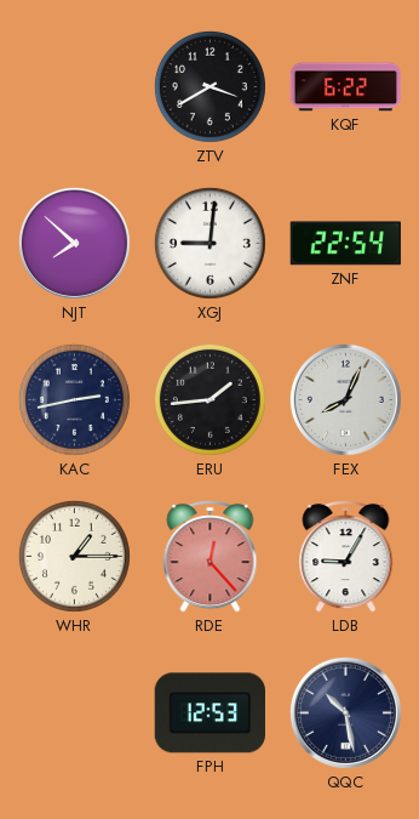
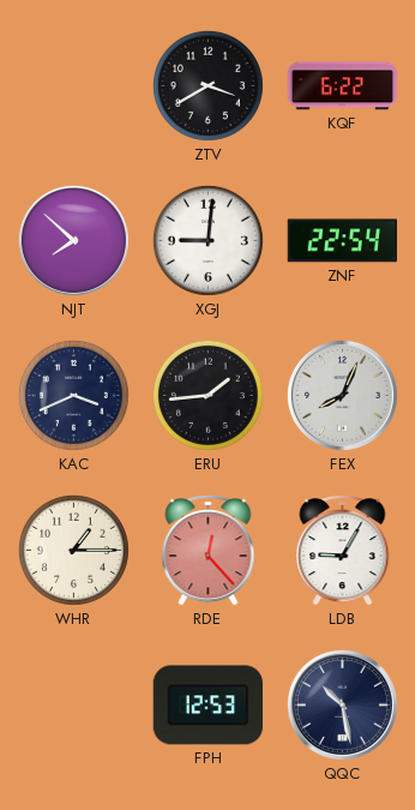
KAC: 2:43 -> 3:41 (73, 395)
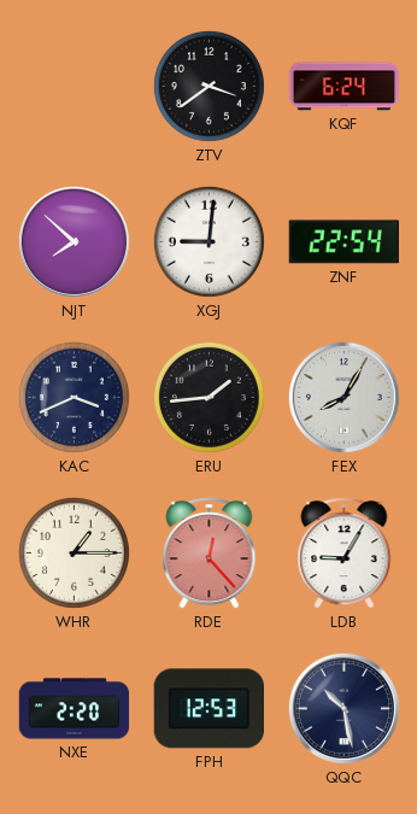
ZTV: 3:40 -> 3:39 (208, 86)
KQF: 6:22 -> 6:24 (345, 87)
FEX: 8:04 -> 8:05 (343, 397)
NXE: none -> 2:20 (75, 709)
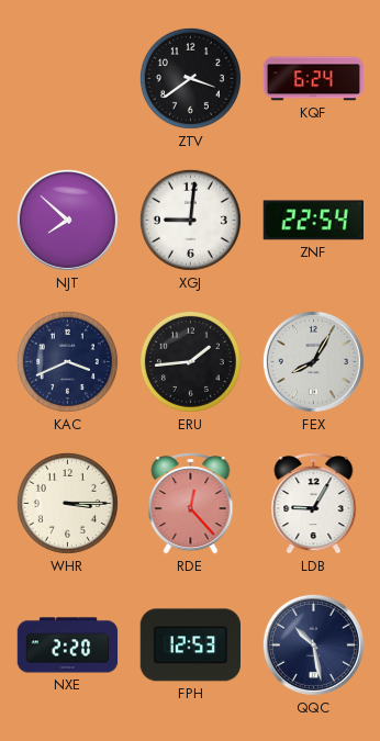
WHR: 1:15 -> 3:15 (67, 503)
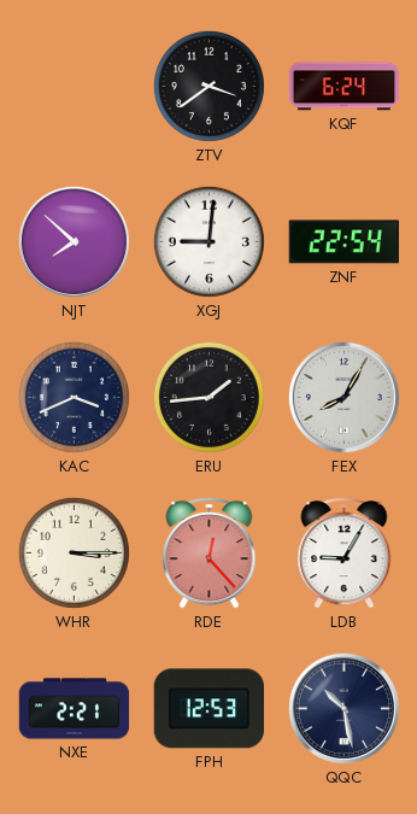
NXE: 2:20 -> 2:21 (75, 709)
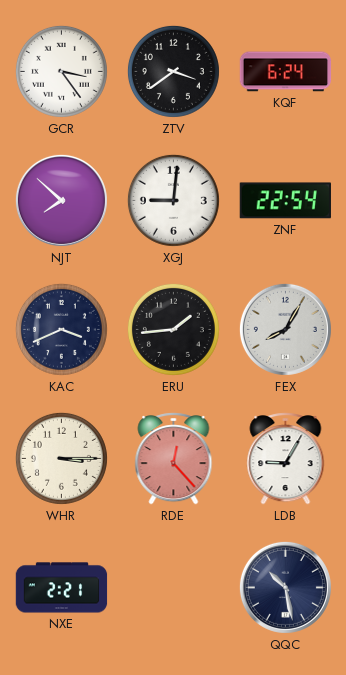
GCR: none -> 3:24 (61, 71)
FPH: 12:53 -> none (208, 709)
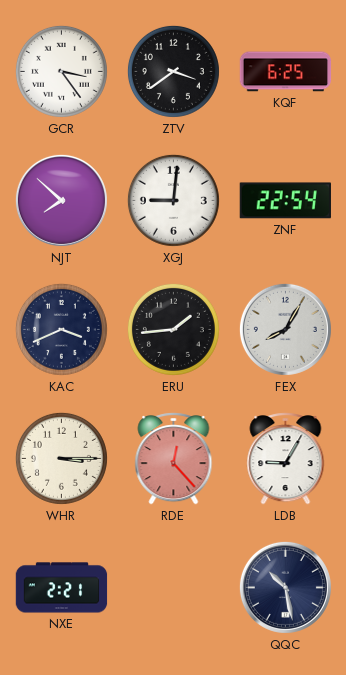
KQF: 6:24 -> 6:25 (286, 72)
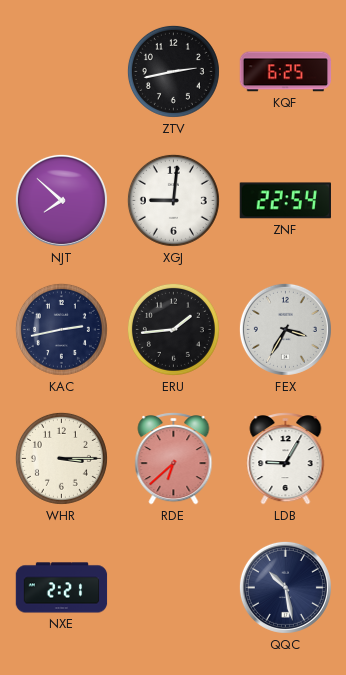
GCR: 3:24 -> none (61, 71)
ZTV: 3:39 -> 2:43 (173, 71)
KAC: 3:41 -> 2:43 (61, 329)
FEX: 8:05 -> 3:35 (285, 329)
RDE: 12:23 -> 6:38 (174, 459)
